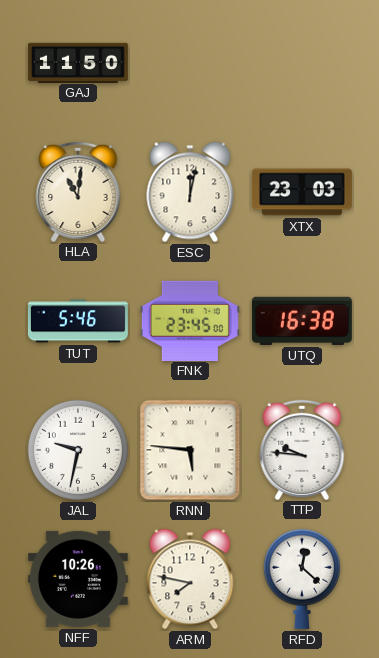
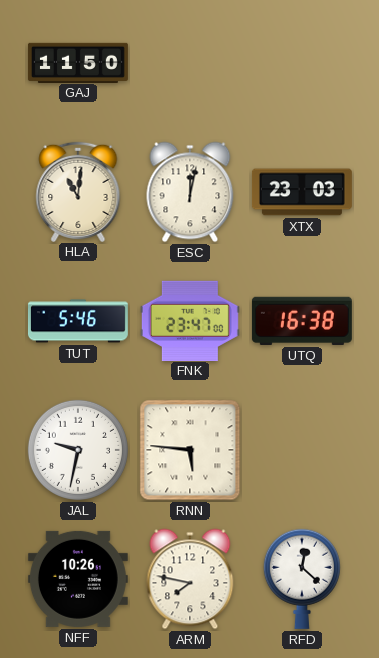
FNK: 23:45 -> 23:47 (190, 320)
TTP: 9:46 -> none (302, 449)
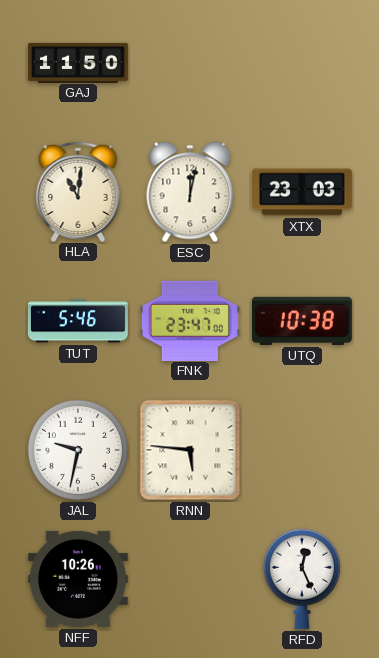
UTQ: 16:38 -> 10:38 (302, 321)
ARM: 7:47 -> none (190, 579)
RFD: 12:22 -> 12:26 (302, 579)
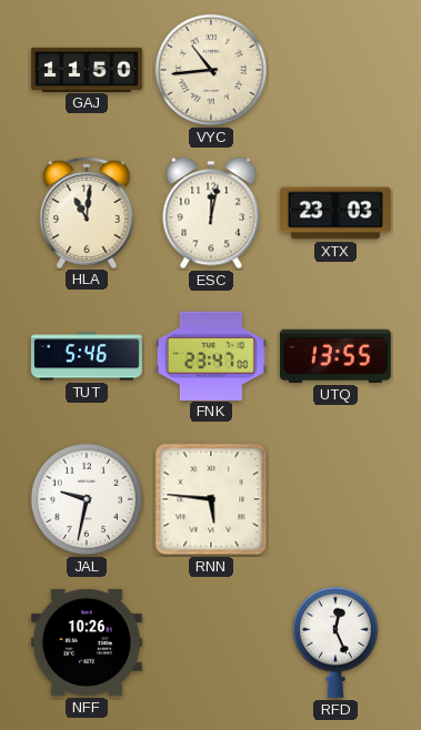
VYC: none -> 10:44 (211, 70)
UTQ: 10:38 -> 13:55 (335, 356)
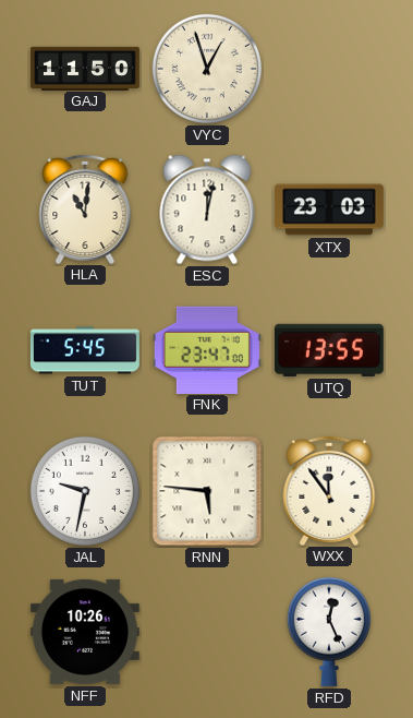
VYC: 10:44 -> 12:57 (207, 69)
TUT: 5:46 -> 5:45 (85, 350)
WXX: none -> 11:54 (329, 490)
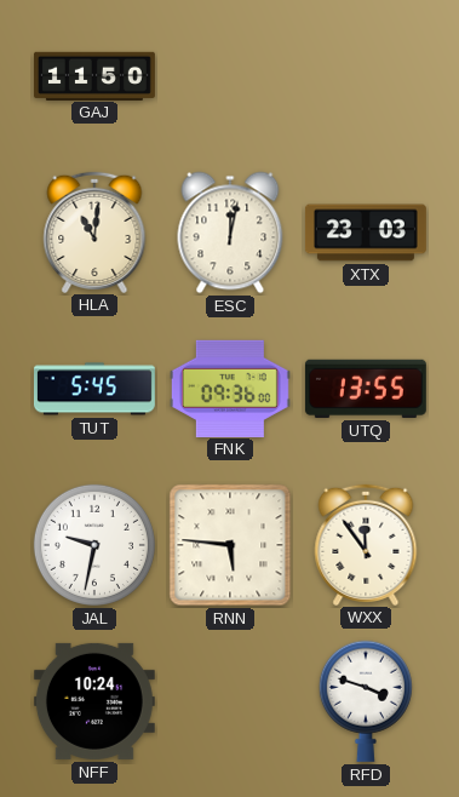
VYC: 12:57 -> none (207, 69)
FNK: 23:47 -> 09:36 (230, 388)
NFF: 10:26 -> 10:24 (94, 701)
RFD: 12:26 -> 3:48 (366, 701)
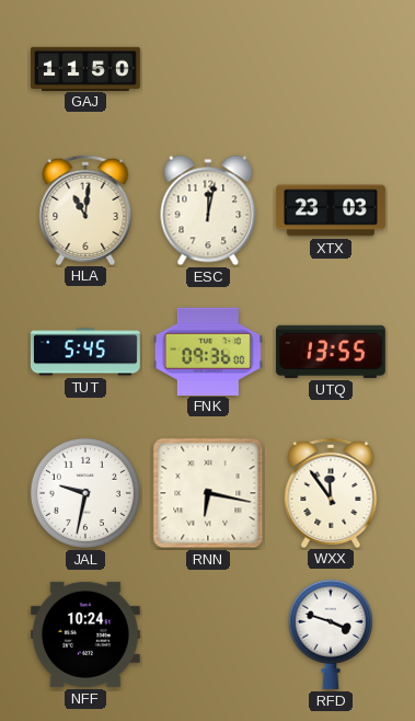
RNN: 5:46 -> 6:17 (208, 493)
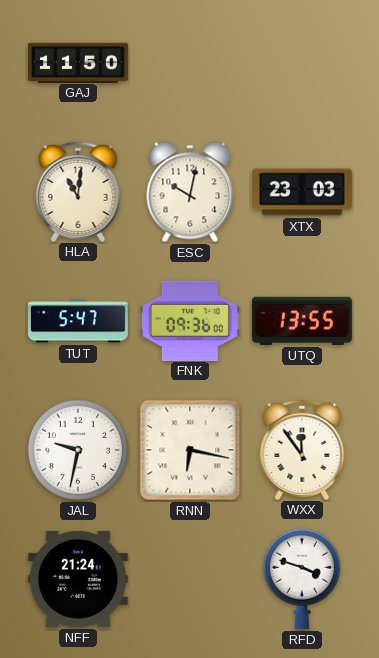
ESC: 12:02 -> 10:02 (190, 192)
TUT: 5:45 -> 5:47 (78, 321)
NFF: 10:24 -> 21:24 (78, 579)
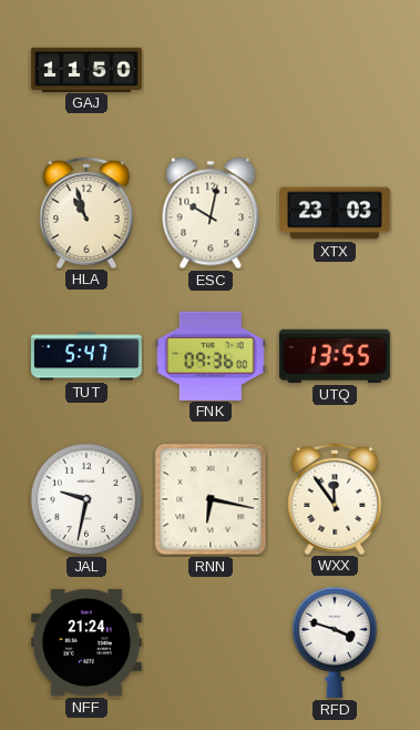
HLA: 11:01 -> 10:57 (86, 212)
